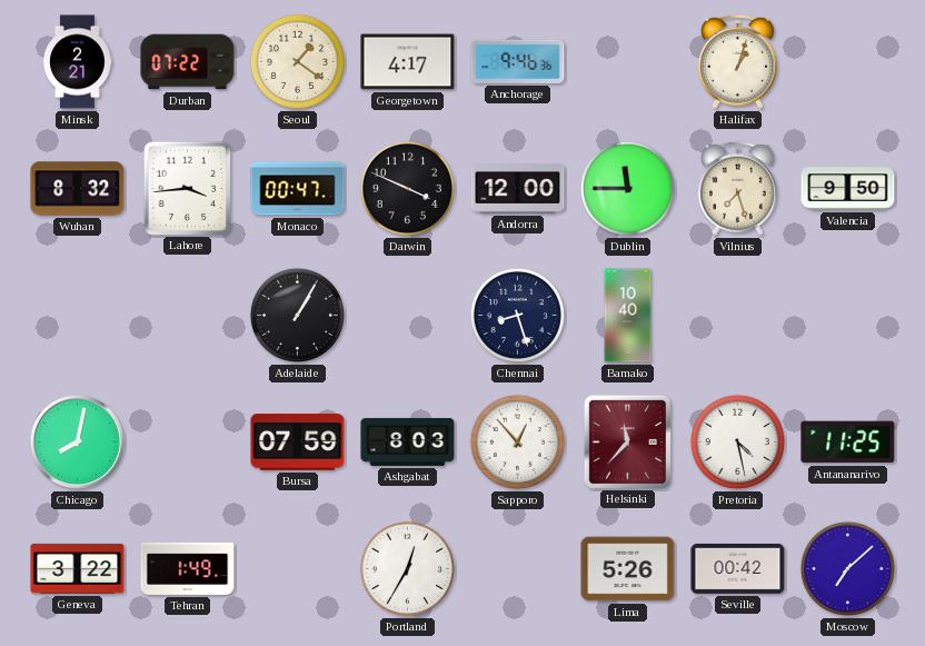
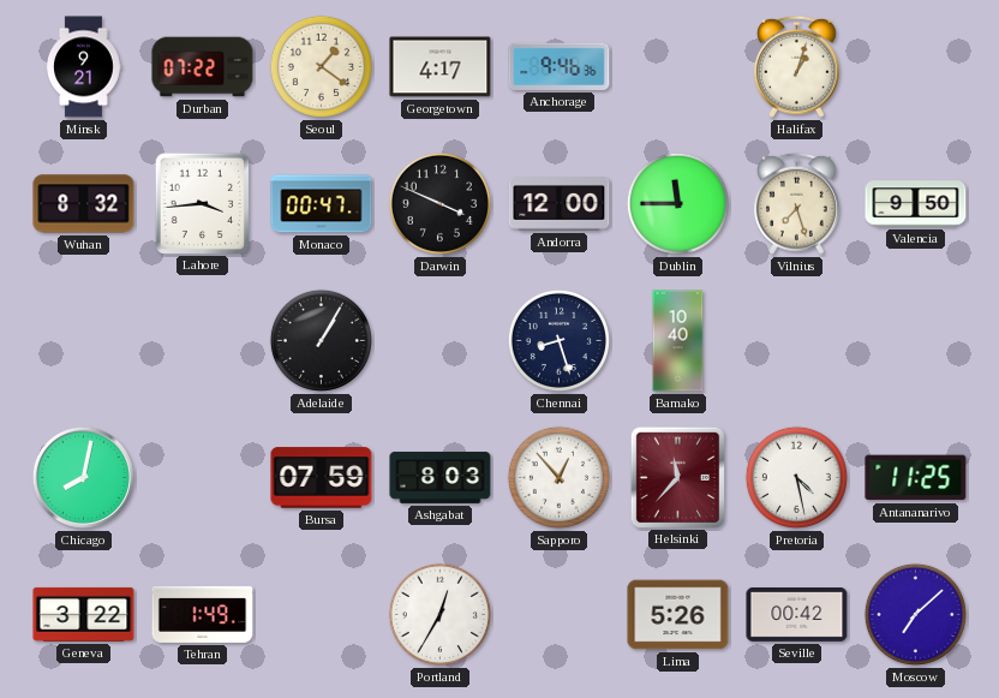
Minsk: 2:21 -> 9:21 (84, 67)
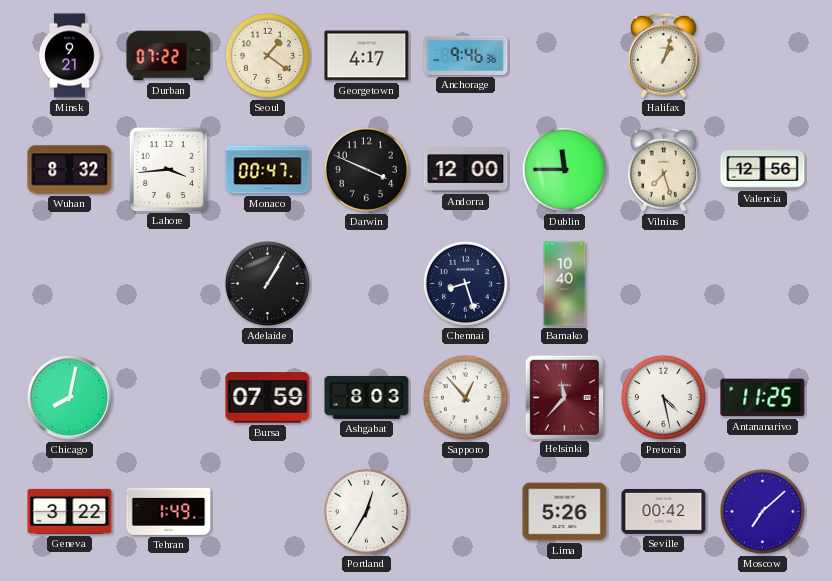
Valencia: 9:50 -> 12:56 (763, 170)
